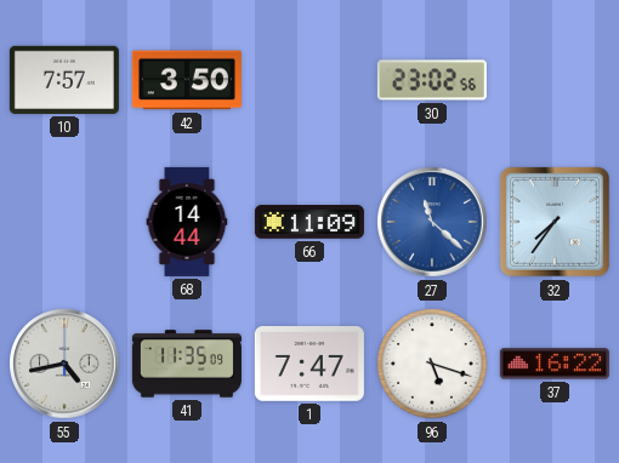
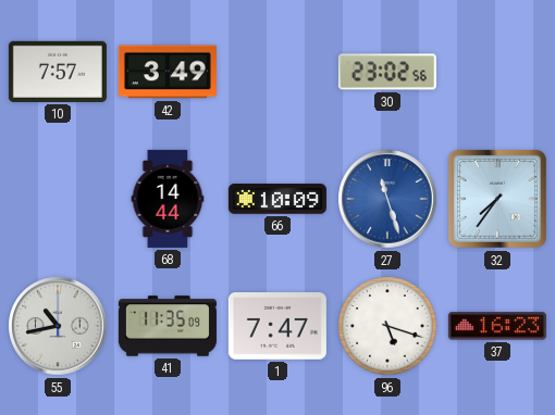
42: 3:50 -> 3:49 (168, 72)
66: 11:09 -> 10:09 (277, 199)
27: 11:22 -> 11:27 (387, 199)
55: 4:43 -> 10:43 (58, 326)
37: 16:22 -> 16:23 (497, 326)
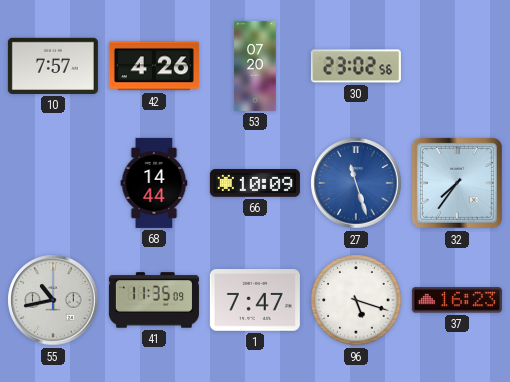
42: 3:49 -> 4:26 (154, 66)
53: none -> 07:20 (255, 66)
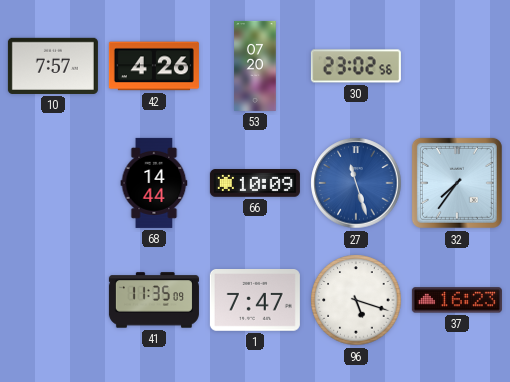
55: 10:43 -> none (53, 300)
